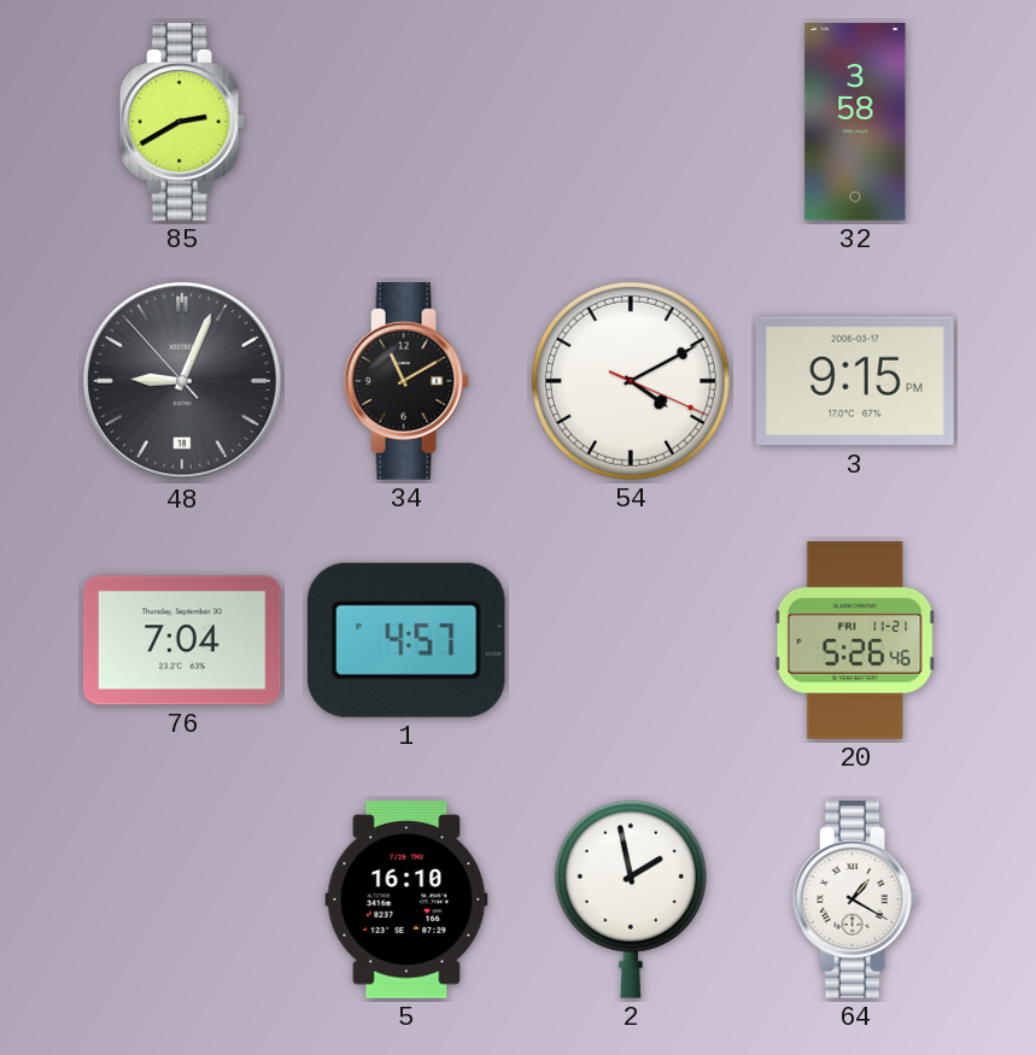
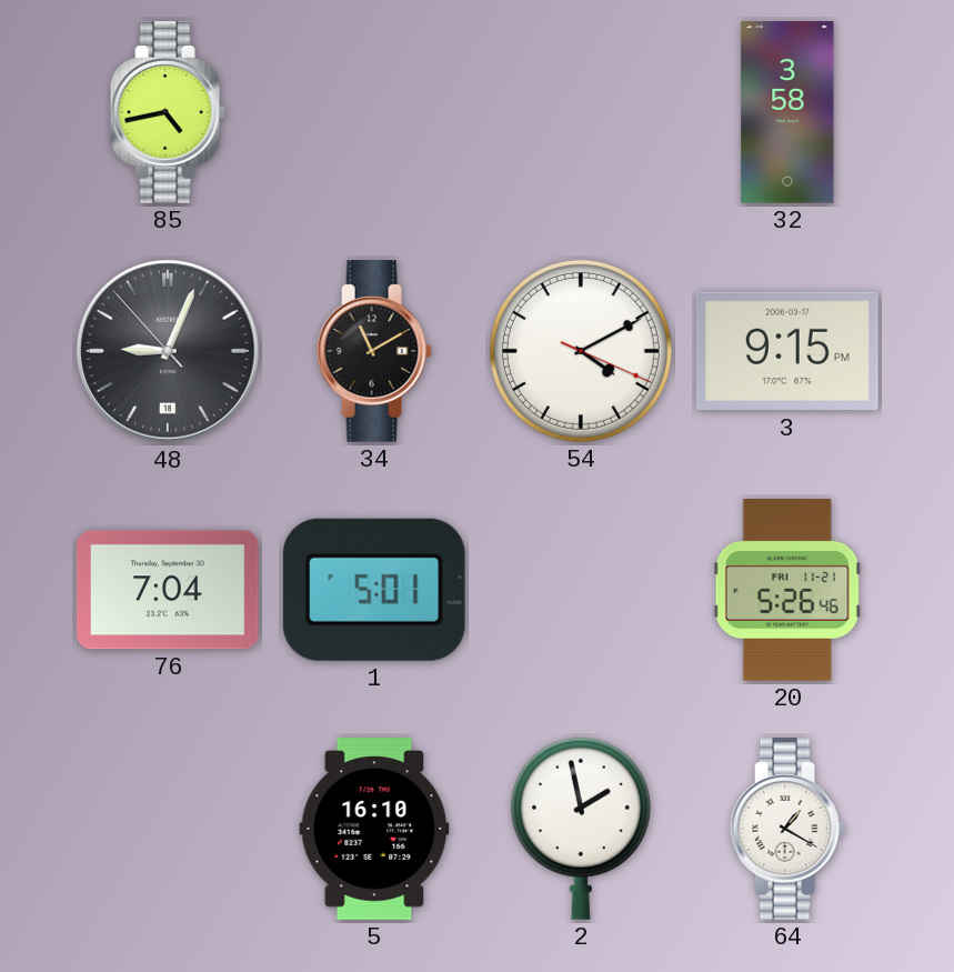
85: 2:40 -> 4:43 (168, 113)
1: 4:57 -> 5:01 (374, 590)
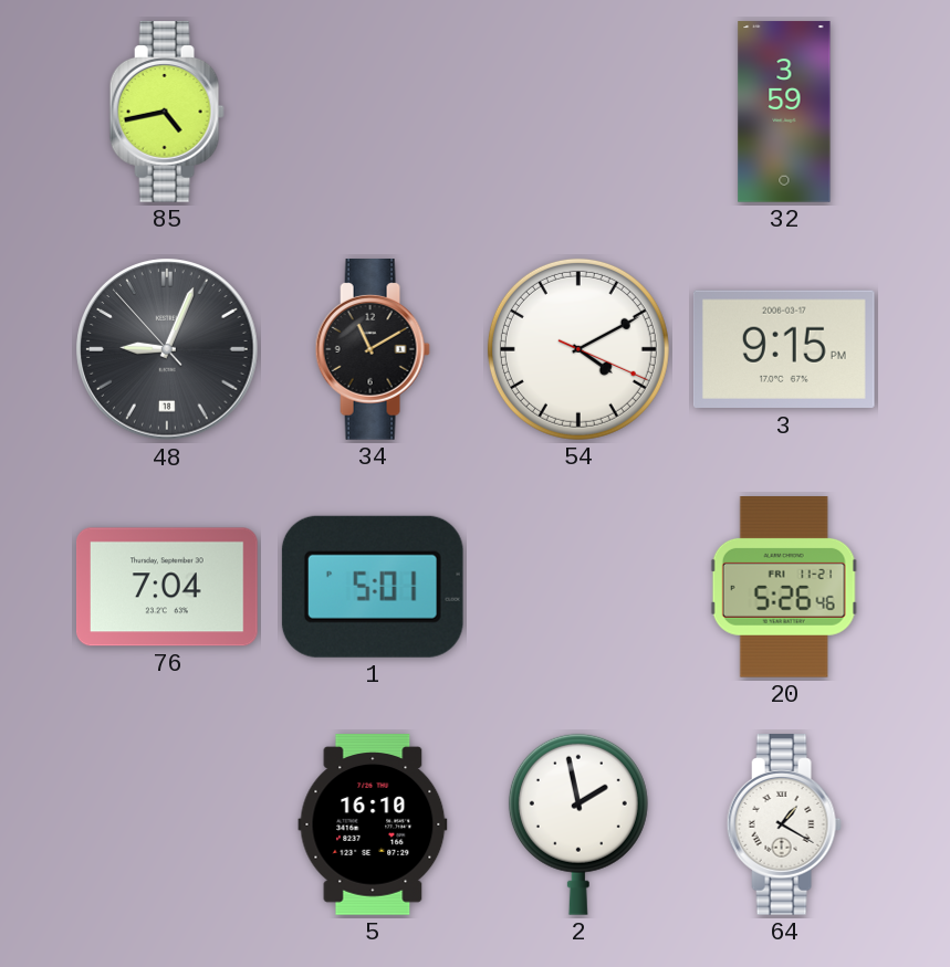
32: 3:58 -> 3:59 (784, 112)
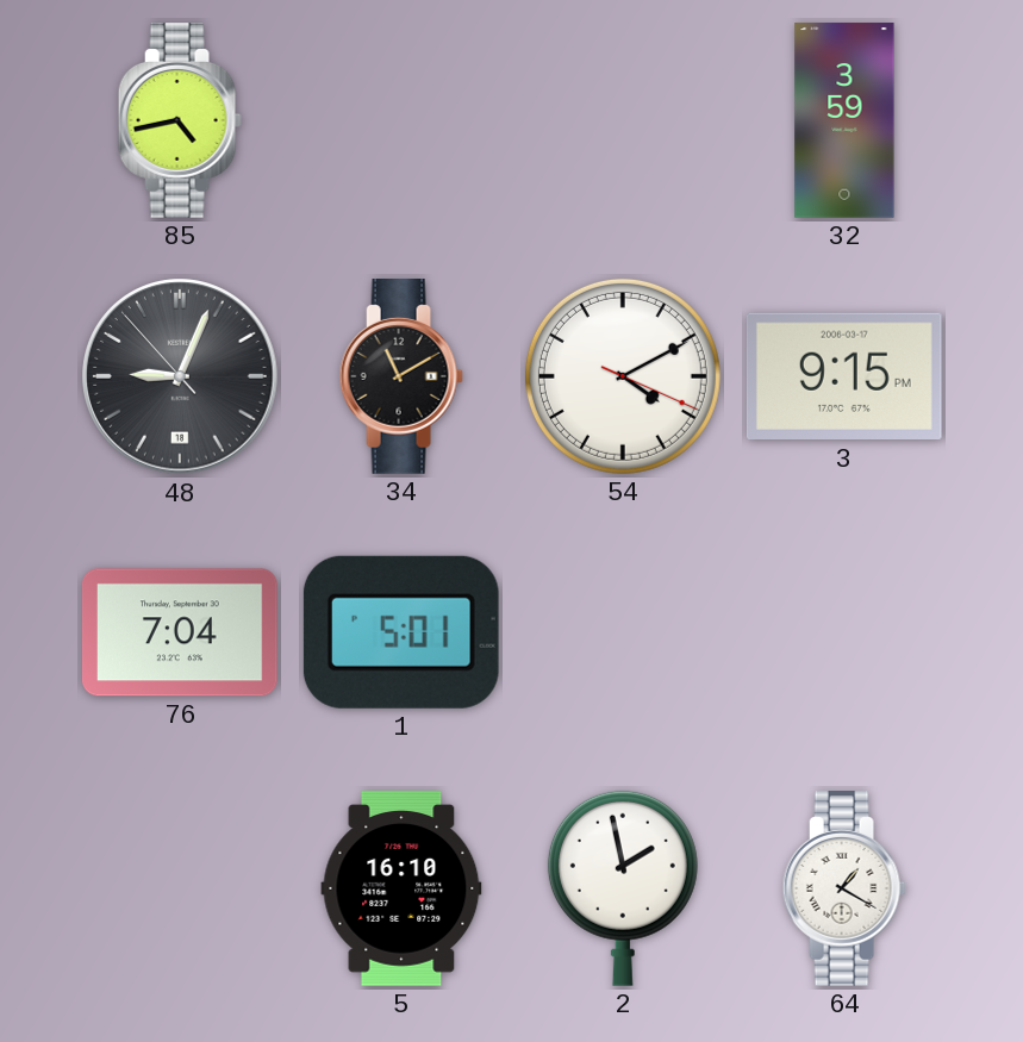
20: 5:26 -> none (784, 588)
